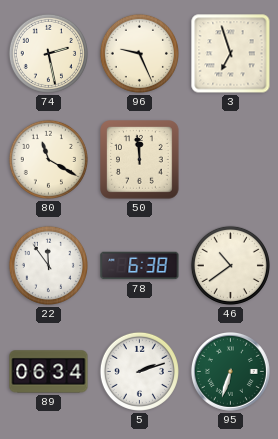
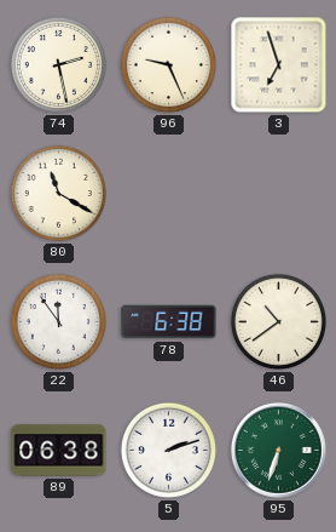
50: 11:59 -> none (140, 160)
89: 06:34 -> 06:38 (59, 451)
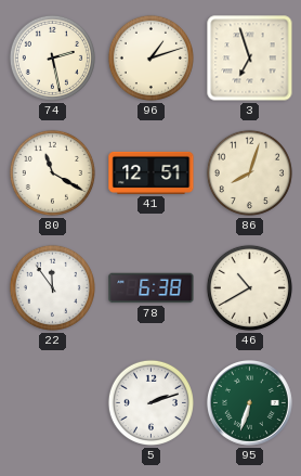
96: 9:26 -> 1:12 (150, 57)
41: none -> 12:51 (152, 172)
86: none -> 8:03 (249, 172)
46: 10:39 -> 10:40 (249, 287)
89: 06:38 -> none (59, 451)
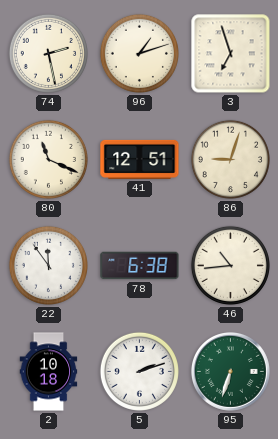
80: 11:20 -> 11:19 (48, 159)
86: 8:03 -> 9:03 (230, 159)
46: 10:40 -> 10:44 (230, 265)
2: none -> 10:18 (49, 372)
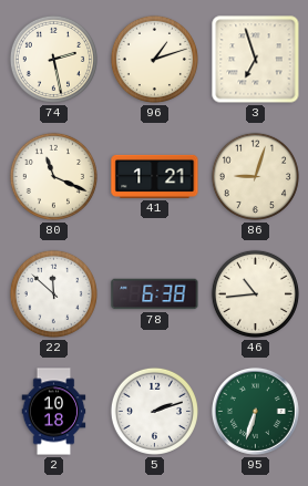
41: 12:51 -> 1:21 (155, 176)
22: 11:54 -> 11:52 (53, 293)
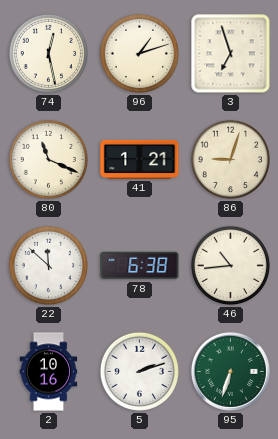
74: 2:28 -> 12:28 (48, 53)
2: 10:18 -> 10:16 (49, 372)
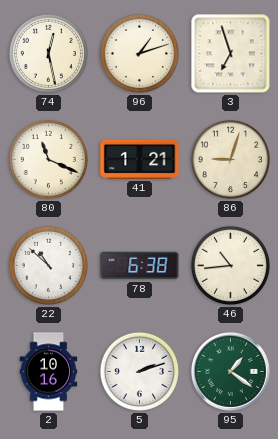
22: 11:52 -> 10:52 (48, 265)
95: 6:33 -> 1:21 (230, 371)
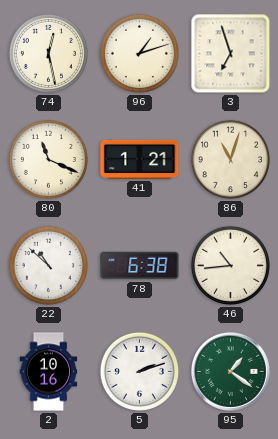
86: 9:03 -> 11:03 (230, 159)
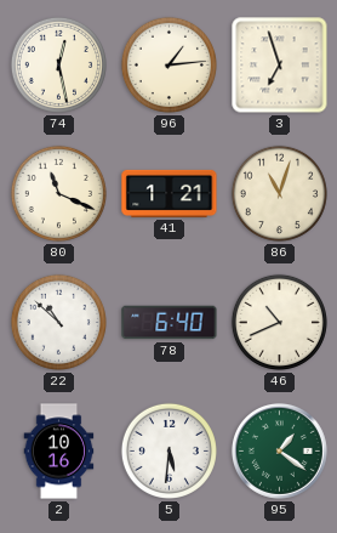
96: 1:12 -> 1:14 (168, 64)
78: 6:38 -> 6:40 (170, 323)
46: 10:44 -> 10:41 (279, 322)
5: 2:12 -> 5:31 (168, 450)
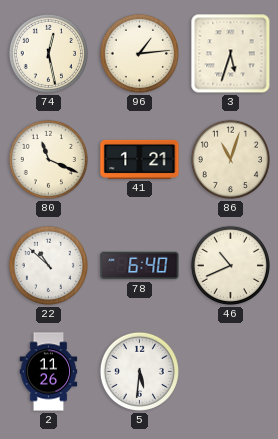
3: 6:57 -> 5:33 (231, 54)
2: 10:16 -> 11:26 (49, 372)
95: 1:21 -> none (279, 450)
